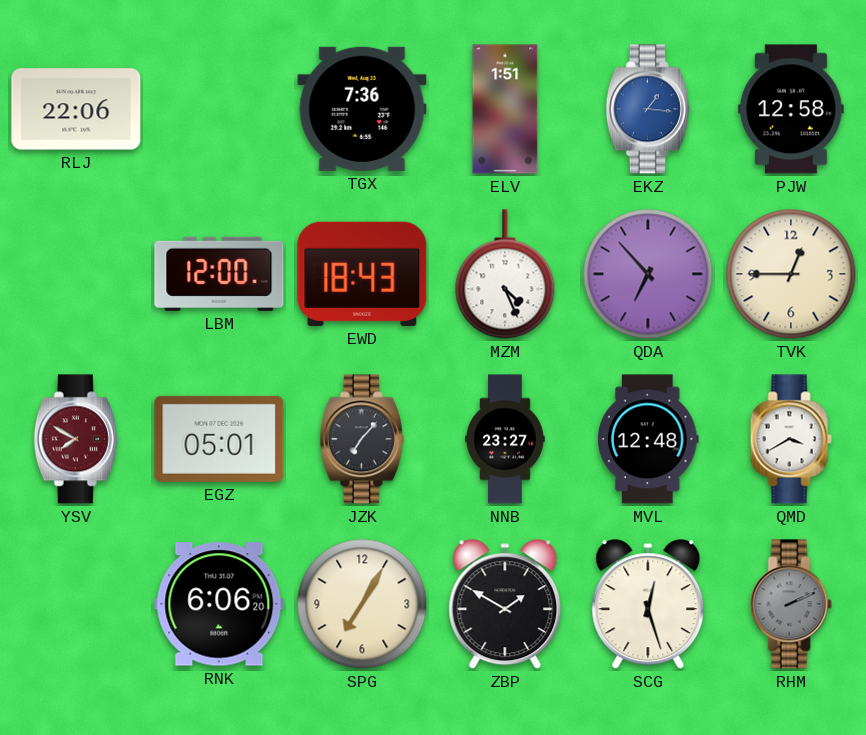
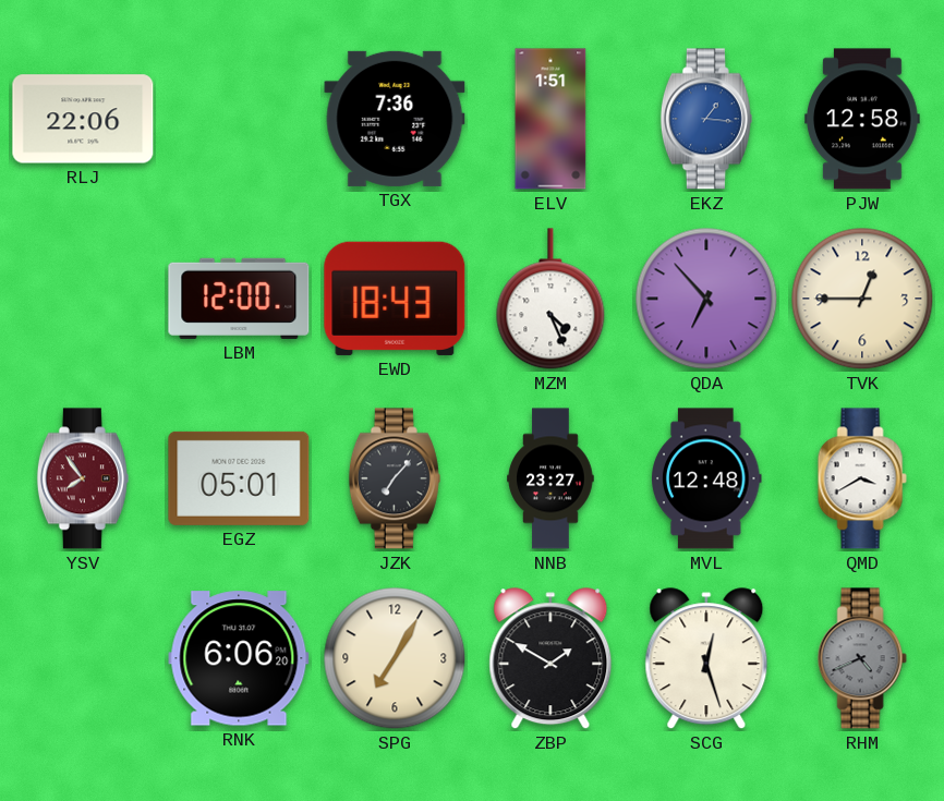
YSV: 7:50 -> 7:54 (83, 478)
RHM: 2:11 -> 4:41 (862, 658)
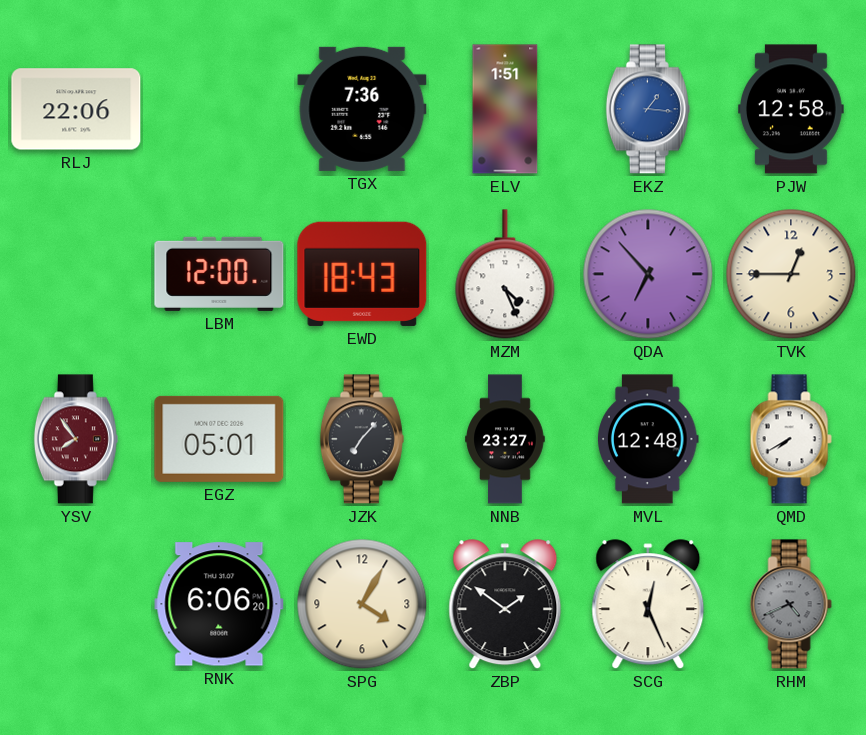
QMD: 3:40 -> 7:40 (791, 439)
SPG: 7:05 -> 4:05 (362, 604)
ZBP: 1:50 -> 1:51 (505, 605)
SCG: 12:27 -> 12:26 (648, 605)
